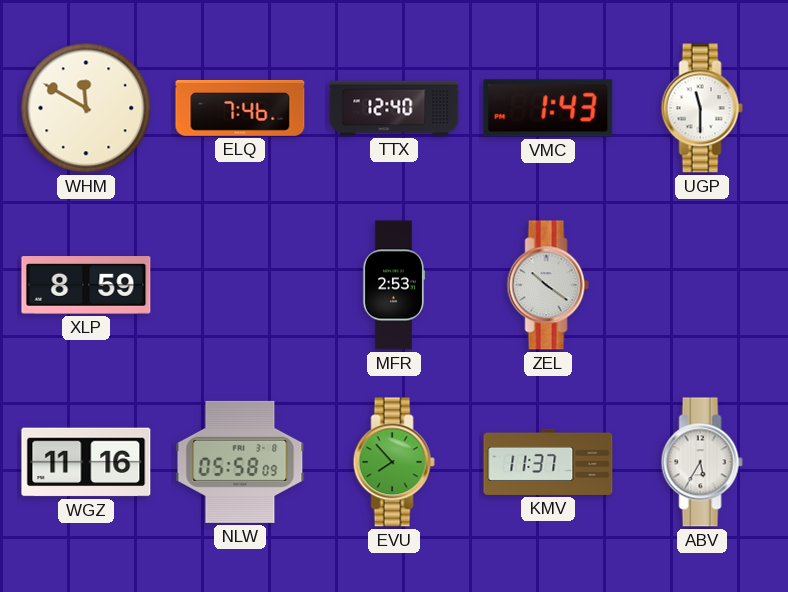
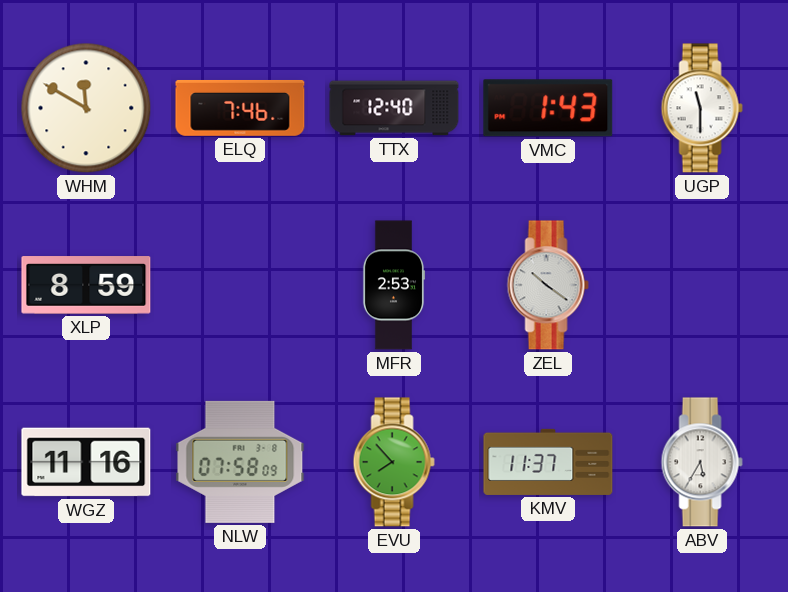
NLW: 05:58 -> 07:58 (240, 462)
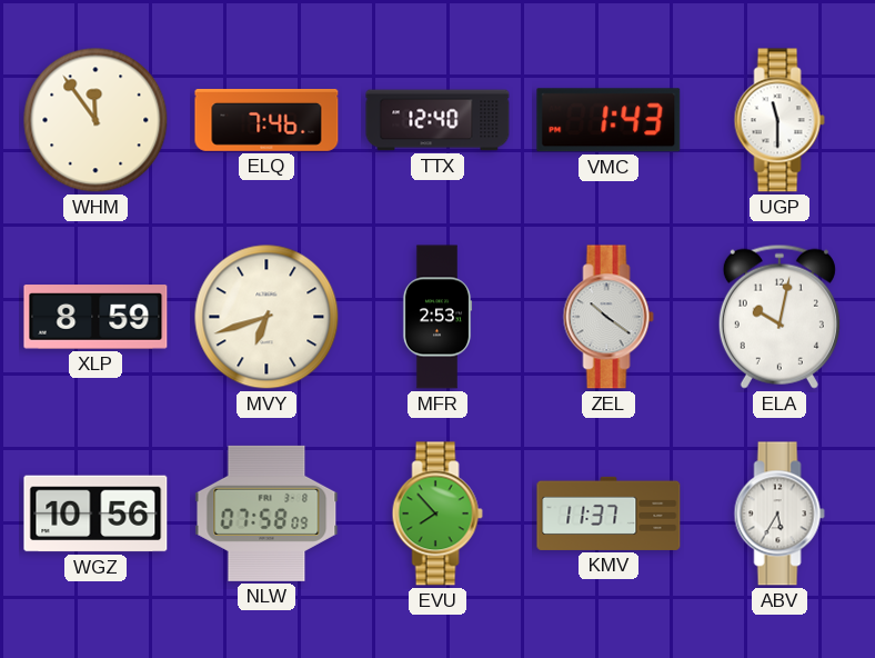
WHM: 11:50 -> 11:54 (95, 120)
MVY: none -> 6:42 (266, 317)
ELA: none -> 10:02 (780, 317)
WGZ: 11:16 -> 10:56 (95, 514)
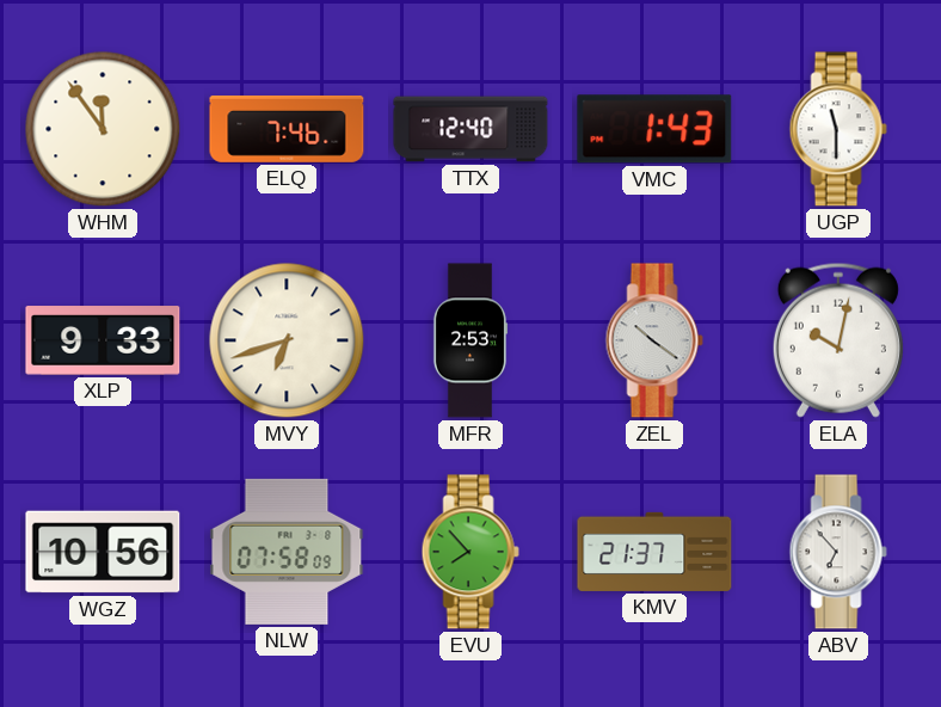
XLP: 8:59 -> 9:33 (103, 340)
KMV: 11:37 -> 21:37 (654, 552)
ABV: 5:35 -> 6:53 (838, 552)
